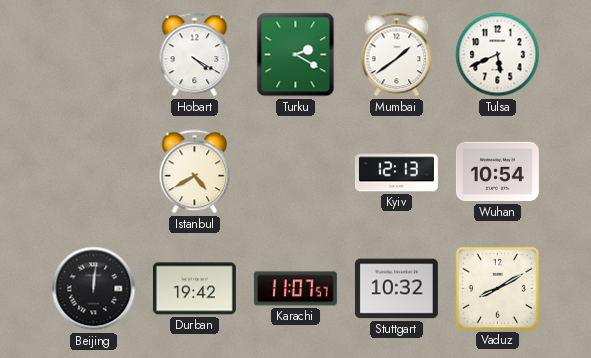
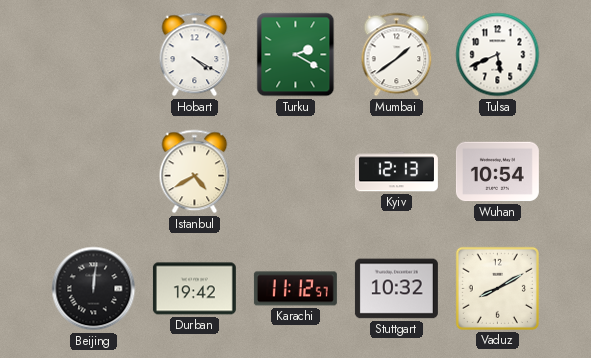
Karachi: 11:07 -> 11:12 (295, 289)
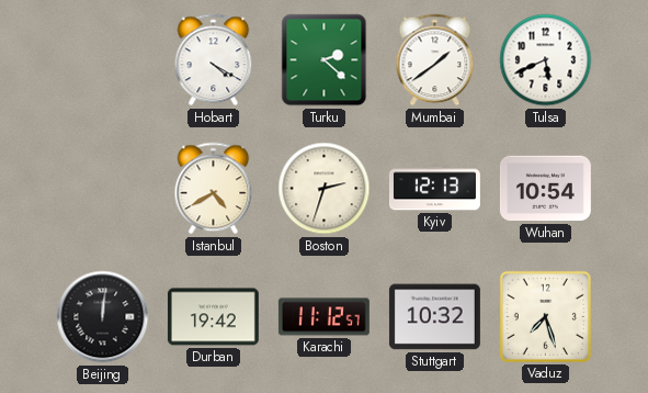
Turku: 2:20 -> 2:22 (325, 60)
Boston: none -> 2:33 (325, 189)
Vaduz: 8:10 -> 7:27 (545, 316)
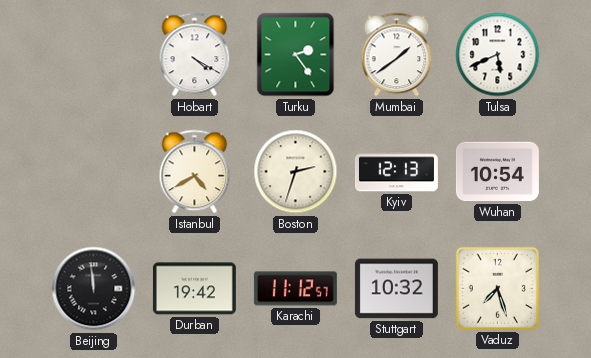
Turku: 2:22 -> 2:24 (296, 55)
Beijing: 12:01 -> 11:59 (94, 289)
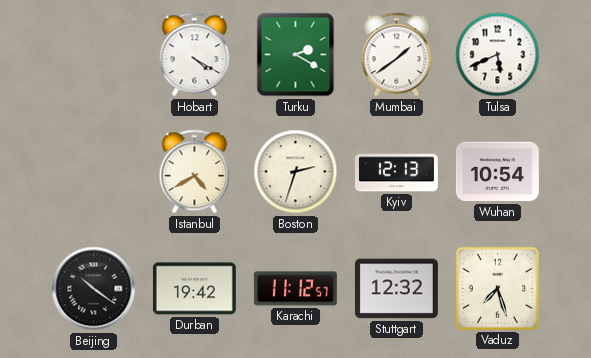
Turku: 2:24 -> 2:20 (296, 55)
Beijing: 11:59 -> 10:21 (94, 289)
Stuttgart: 10:32 -> 12:32 (396, 289)
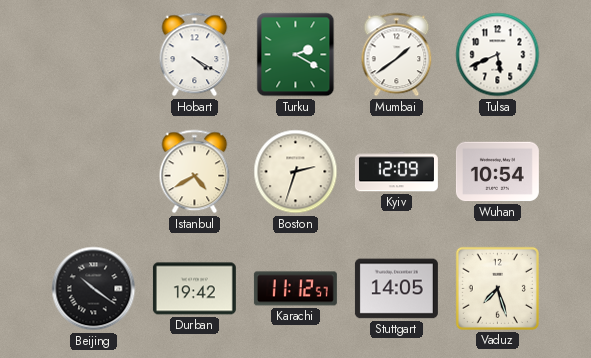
Kyiv: 12:13 -> 12:09 (396, 172)
Stuttgart: 12:32 -> 14:05 (396, 289)
